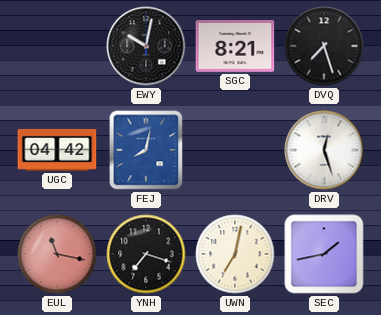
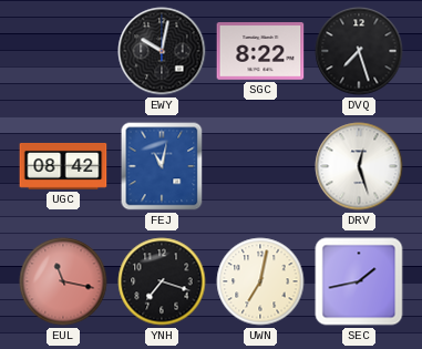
SGC: 8:21 -> 8:22 (260, 52)
UGC: 04:42 -> 08:42 (63, 166)
FEJ: 8:02 -> 11:02 (162, 166)
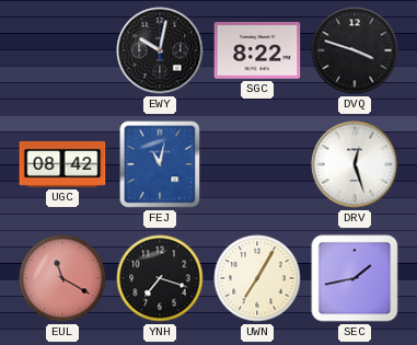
DVQ: 7:27 -> 3:48 (355, 50)
EUL: 11:17 -> 11:20 (62, 278)
UWN: 7:02 -> 7:05 (257, 278)
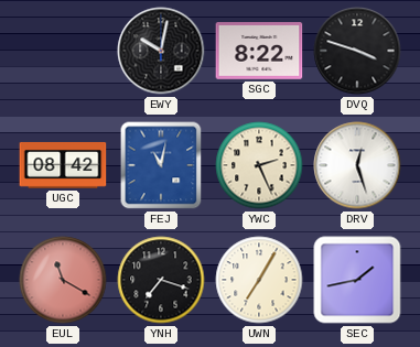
YWC: none -> 2:26 (259, 165)
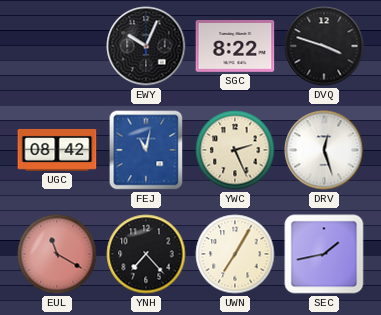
EWY: 10:02 -> 10:04 (146, 46)
YNH: 7:18 -> 7:23 (146, 254)
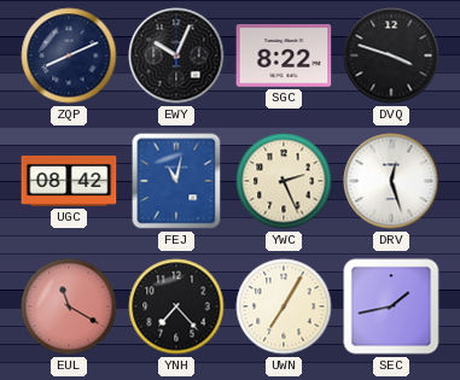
ZQP: none -> 8:11 (69, 55)
